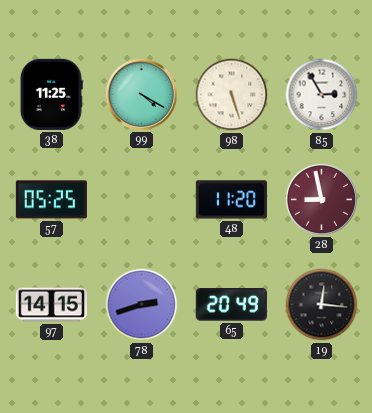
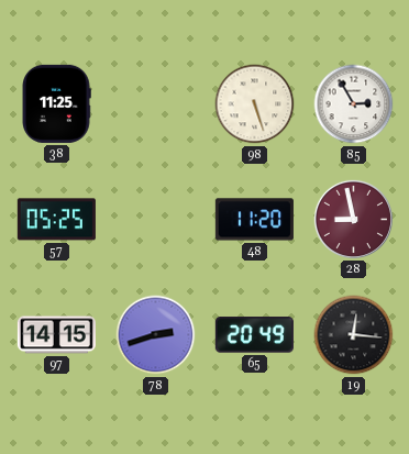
99: 4:20 -> none (141, 94)
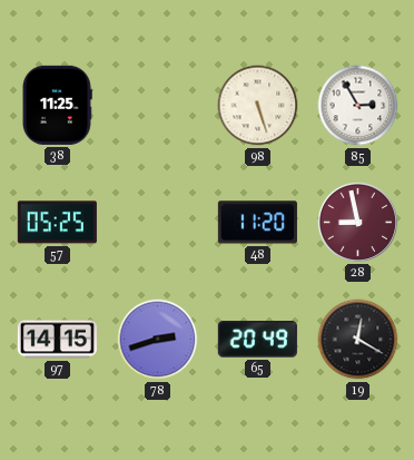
19: 12:16 -> 12:20 (358, 340)
